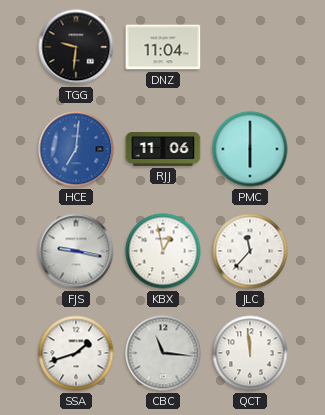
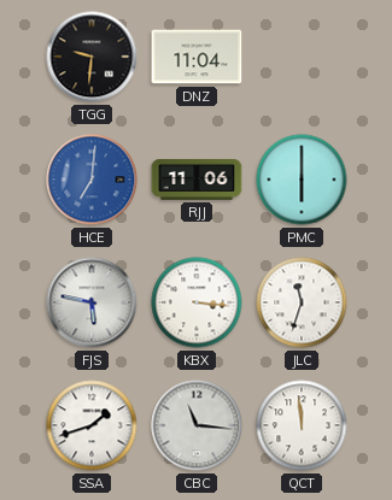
FJS: 9:17 -> 5:47 (92, 302)
KBX: 12:58 -> 3:16 (197, 302)
JLC: 11:37 -> 11:33 (302, 302)
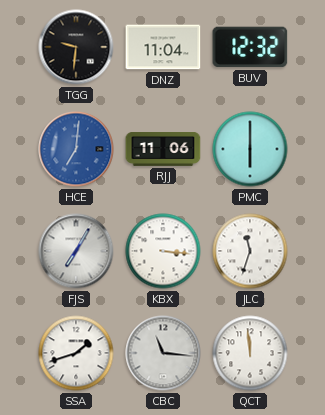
BUV: none -> 12:32 (250, 47)
FJS: 5:47 -> 7:05 (76, 251)
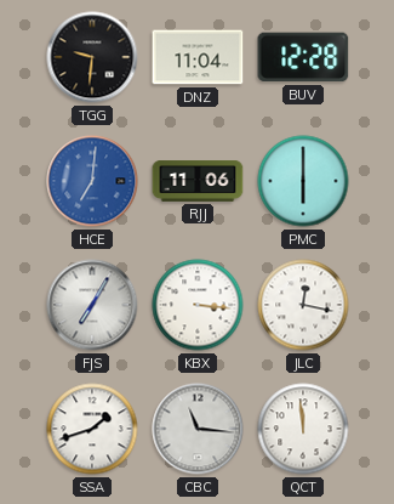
BUV: 12:32 -> 12:28 (303, 57)
JLC: 11:33 -> 12:17 (303, 305)
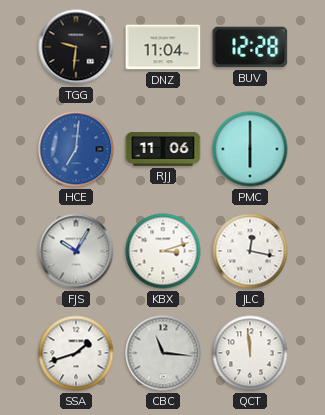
FJS: 7:05 -> 10:05 (76, 251)
KBX: 3:16 -> 3:12 (163, 251)
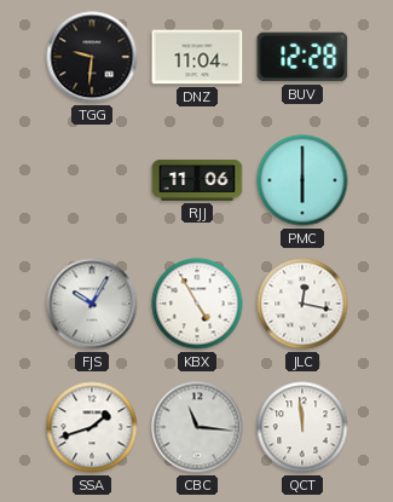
HCE: 7:01 -> none (76, 149)
KBX: 3:12 -> 4:55 (197, 304)
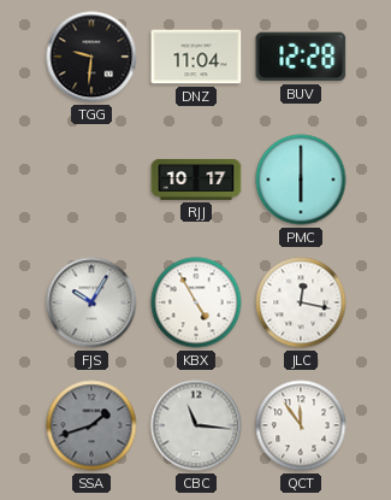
RJJ: 11:06 -> 10:17 (196, 181)
SSA dial: white -> grey (91, 425)
QCT: 11:59 -> 11:54 (301, 425)
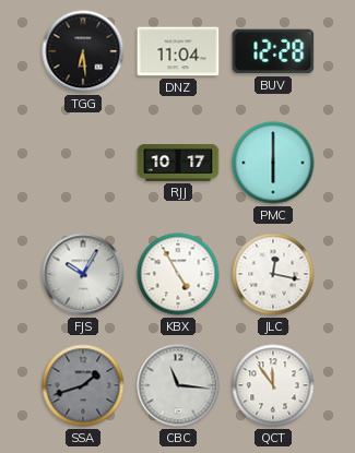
TGG: 9:31 -> 6:29 (83, 51)
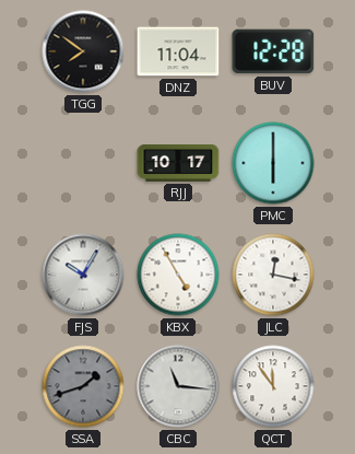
TGG: 6:29 -> 7:51 (83, 51)
